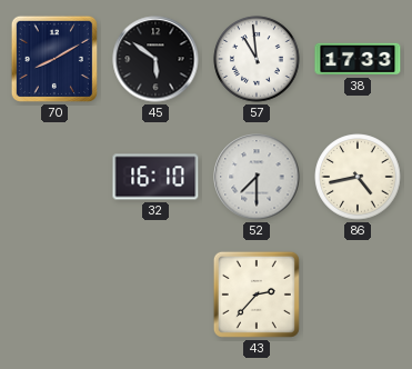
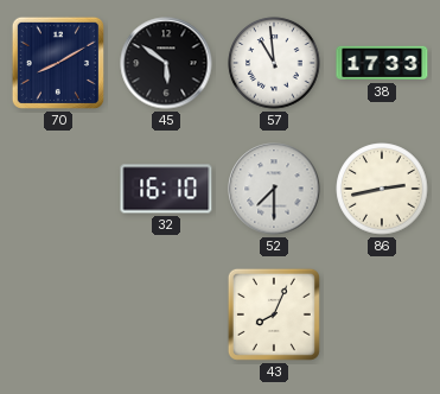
86: 4:43 -> 2:43 (382, 189)
43: 2:37 -> 8:04 (274, 314)
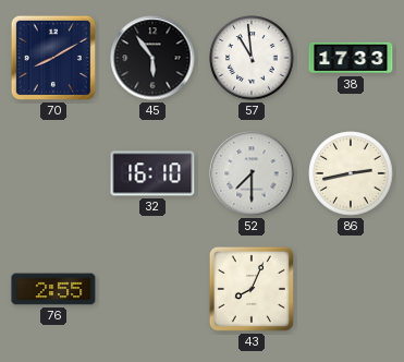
45: 5:51 -> 5:54 (152, 58)
76: none -> 2:55 (53, 289)
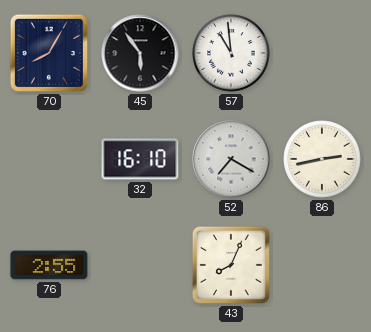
70: 8:10 -> 8:05 (49, 53)
38: 17:33 -> none (351, 58)
52: 7:30 -> 7:20 (231, 159)
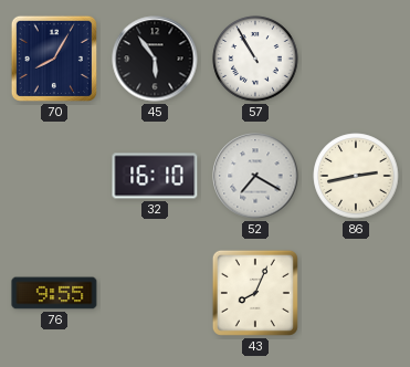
57: 10:59 -> 10:55 (255, 59)
76: 2:55 -> 9:55 (54, 293)
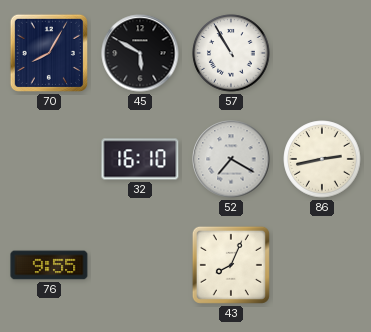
45: 5:54 -> 5:50 (140, 53)
